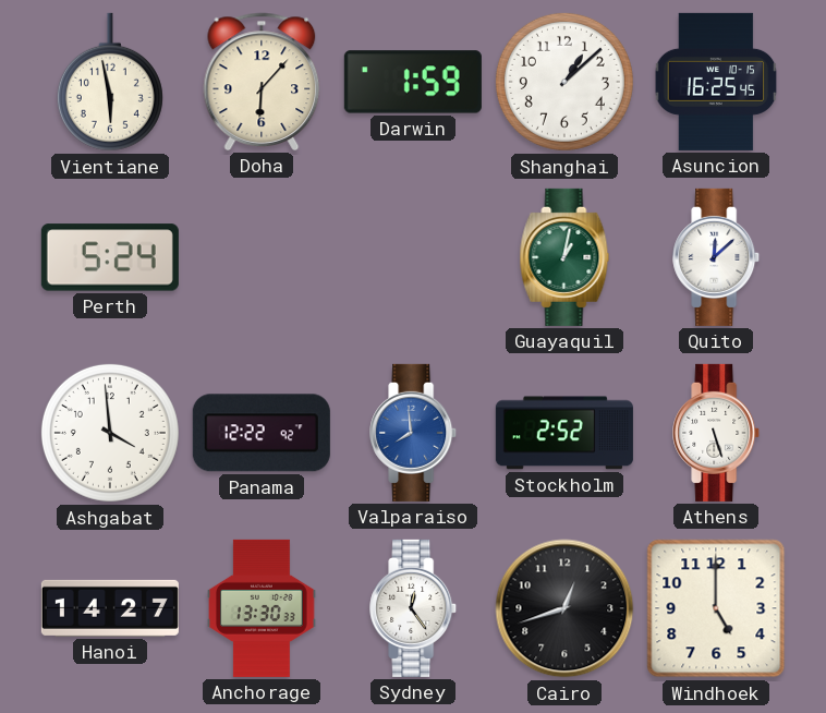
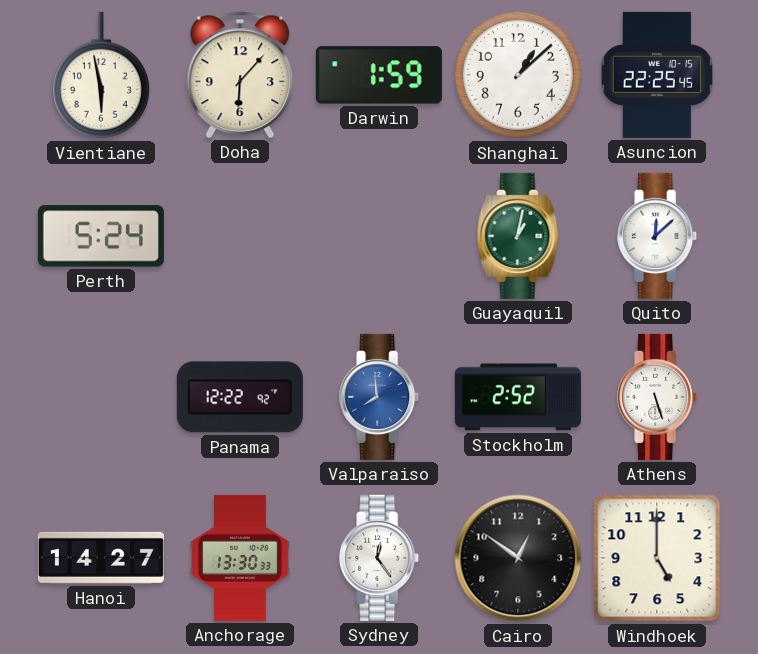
Asuncion: 16:25 -> 22:25 (657, 75)
Ashgabat: 3:59 -> none (110, 433)
Cairo: 12:42 -> 12:51 (518, 558)
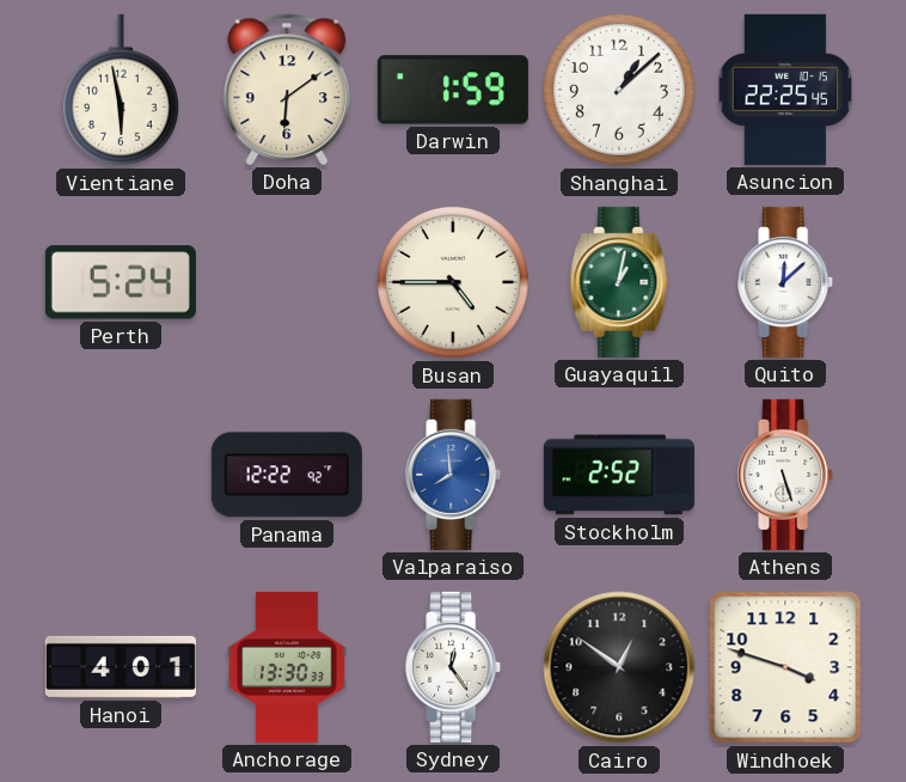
Doha: 6:07 -> 6:09 (287, 90)
Busan: none -> 4:45 (453, 282)
Hanoi: 14:27 -> 4:01 (121, 667)
Windhoek: 5:00 -> 3:48 (785, 667)
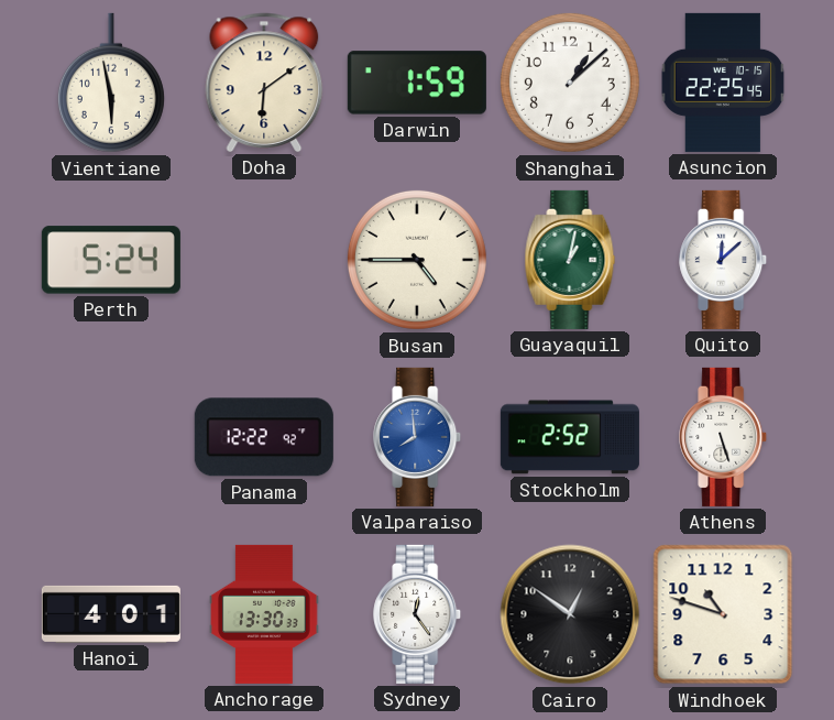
Windhoek: 3:48 -> 10:48 (723, 614)
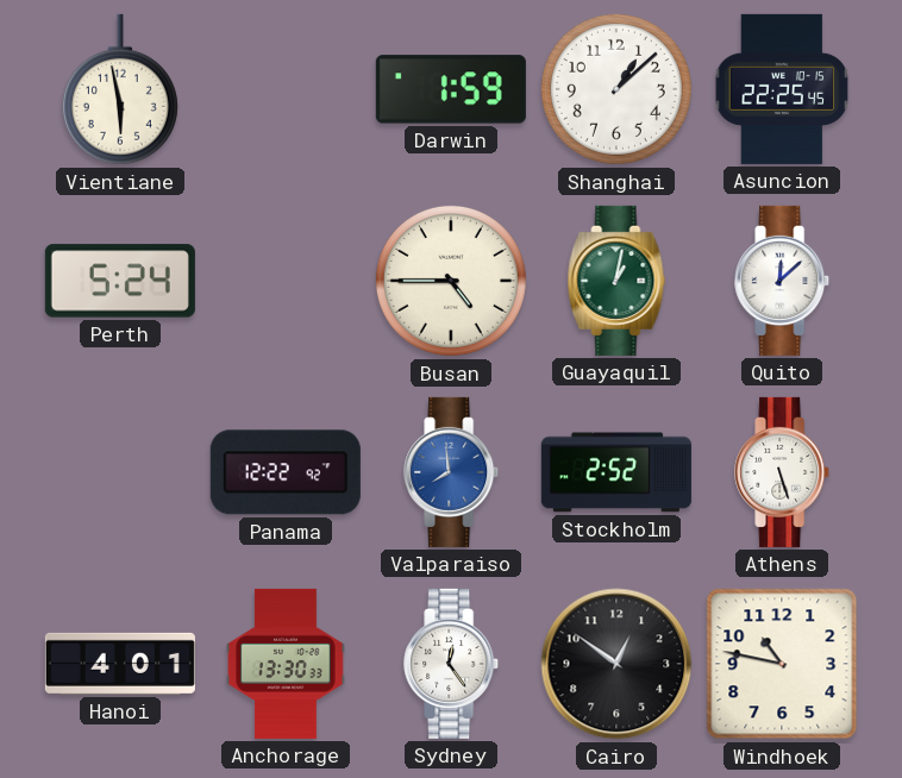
Doha: 6:09 -> none (264, 83)
Windhoek: 10:48 -> 10:47 (782, 664)
